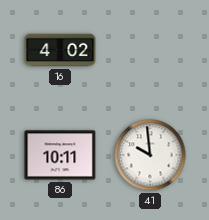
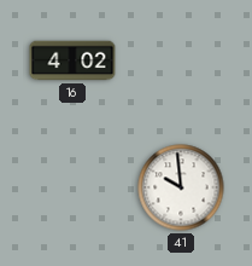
86: 10:11 -> none (60, 155)
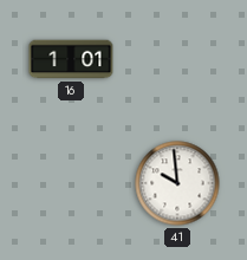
16: 4:02 -> 1:01 (71, 59)
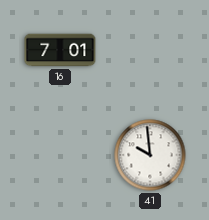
16: 1:01 -> 7:01 (60, 50)
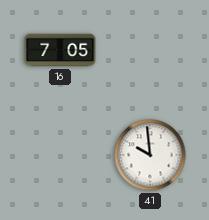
16: 7:01 -> 7:05 (60, 50)
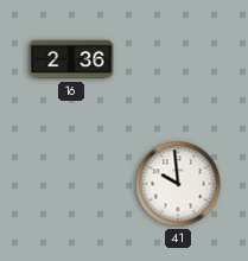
16: 7:05 -> 2:36 (71, 59)
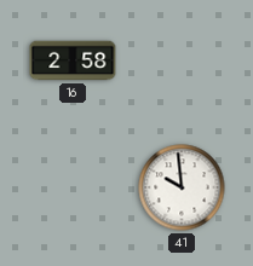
16: 2:36 -> 2:58 (73, 60)
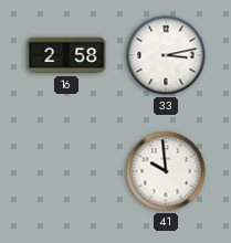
33: none -> 3:13 (166, 55)
